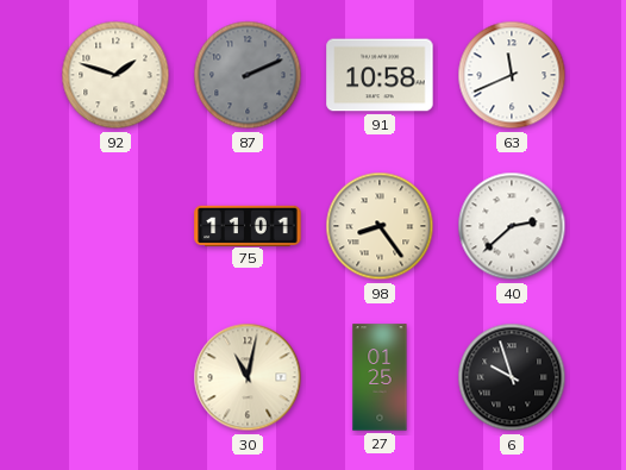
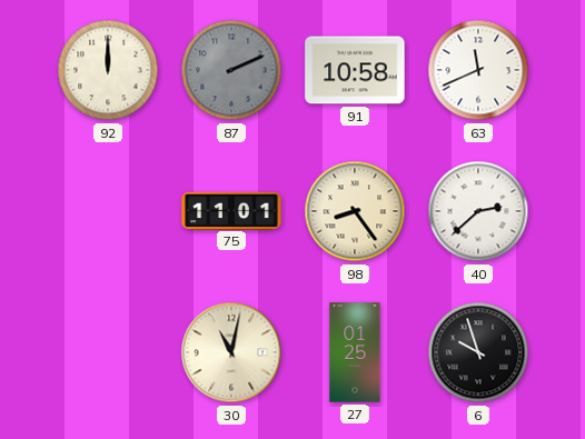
92: 1:48 -> 12:00 (108, 70)
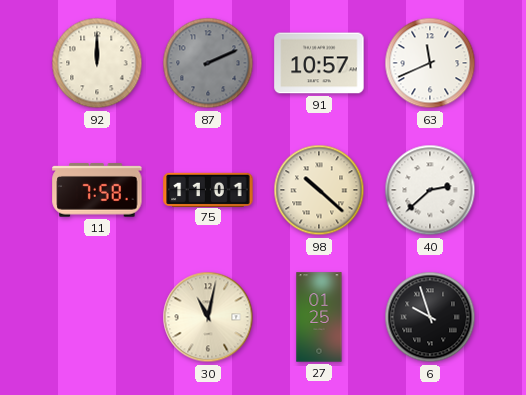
91: 10:58 -> 10:57 (319, 63)
11: none -> 7:58 (97, 190)
98: 8:24 -> 10:22 (319, 190)
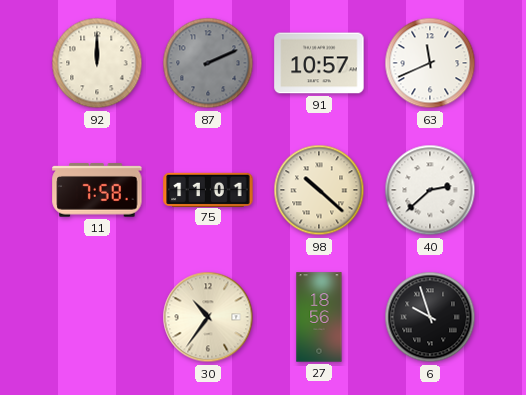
30: 11:02 -> 10:36 (208, 317)
27: 01:25 -> 18:56 (319, 317)
